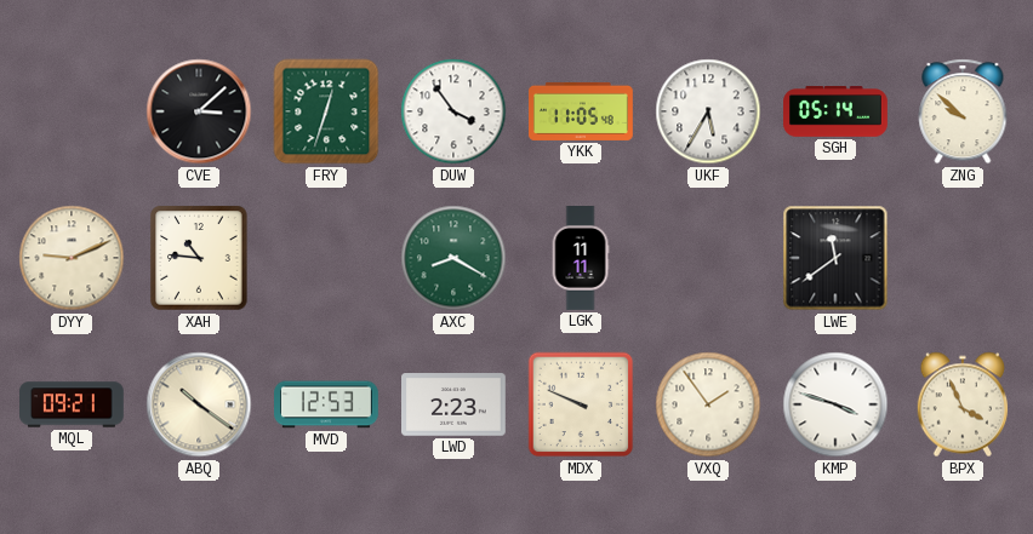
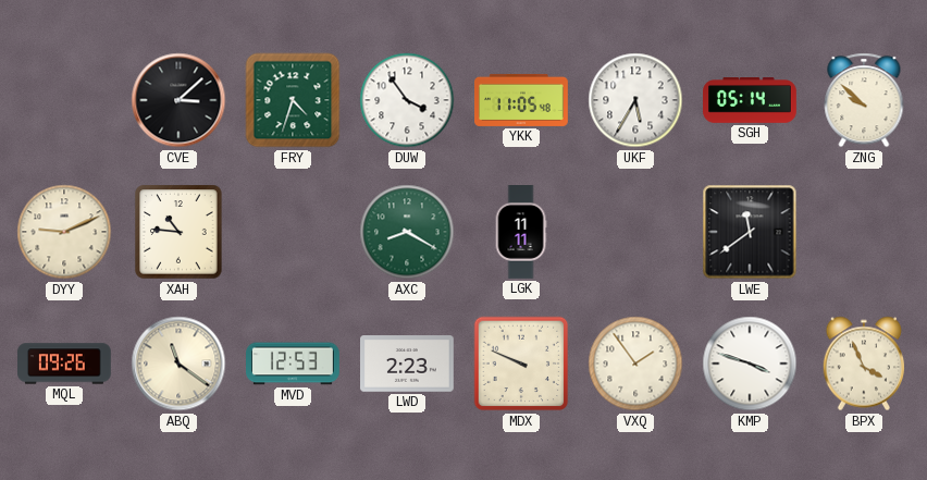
FRY: 12:33 -> 4:33 (293, 100)
MQL: 09:21 -> 09:26 (65, 364)
ABQ: 10:21 -> 11:21 (178, 364)
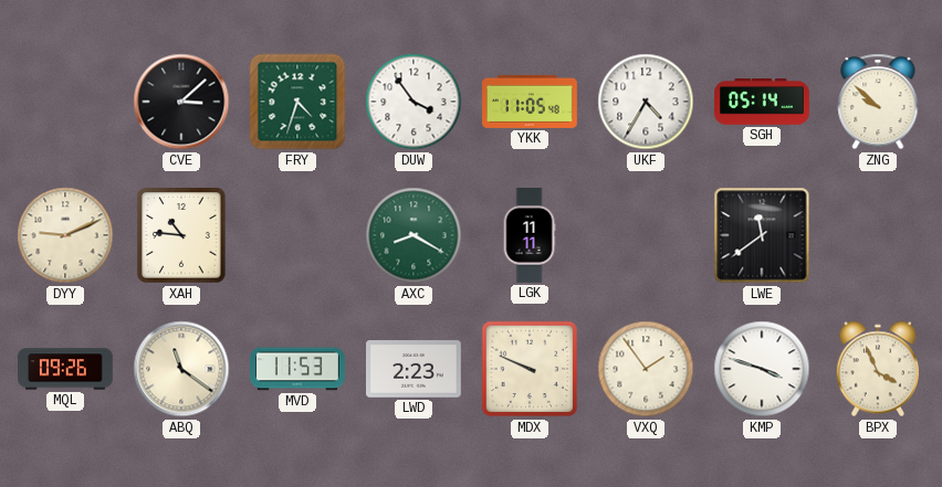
UKF: 5:35 -> 4:35 (646, 102)
MVD: 12:53 -> 11:53 (299, 369)
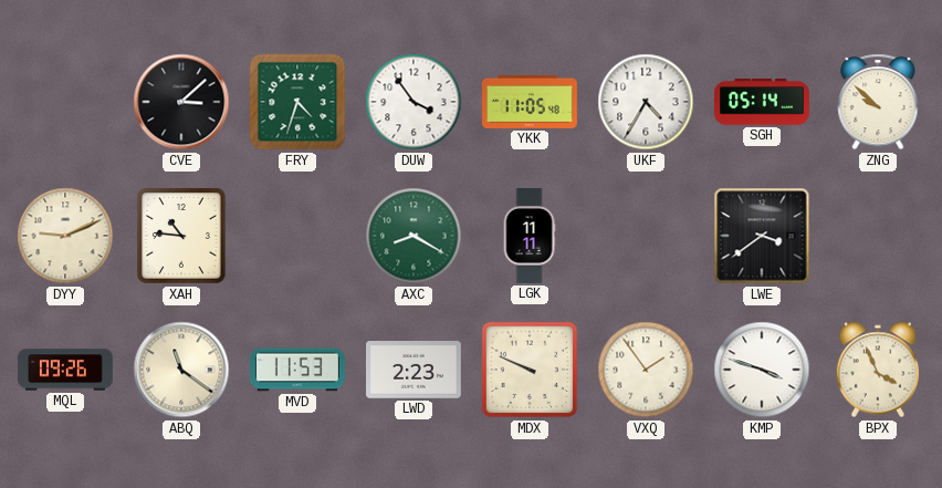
LWE: 11:39 -> 3:39 (762, 236)
